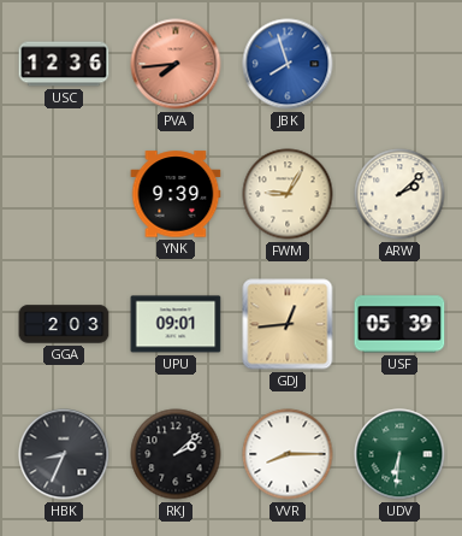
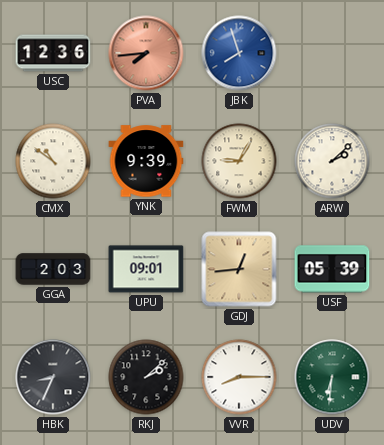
CMX: none -> 10:51 (53, 161)
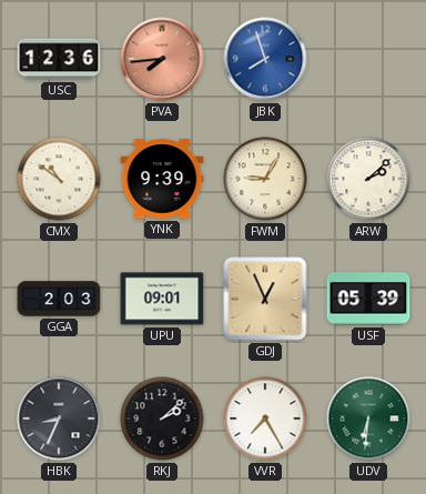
GDJ: 12:44 -> 12:56 (265, 299)
VVR: 8:15 -> 7:25 (265, 419)
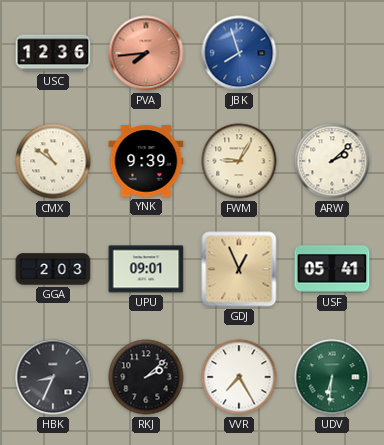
USF: 05:39 -> 05:41 (332, 269)
